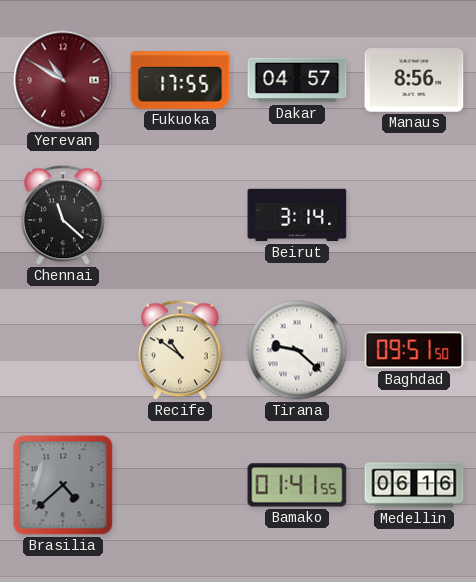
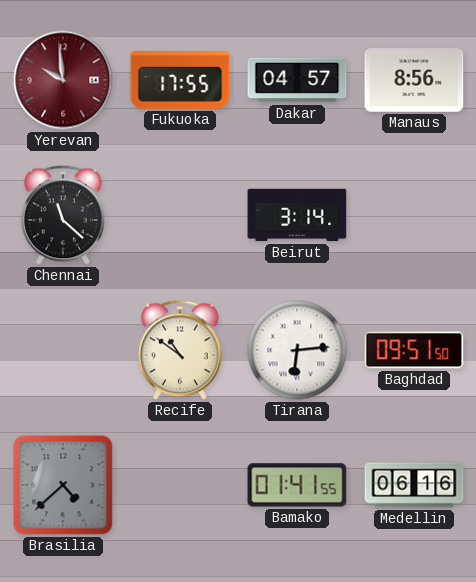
Yerevan: 10:50 -> 9:59 (63, 80)
Tirana: 9:22 -> 6:14 (297, 350)
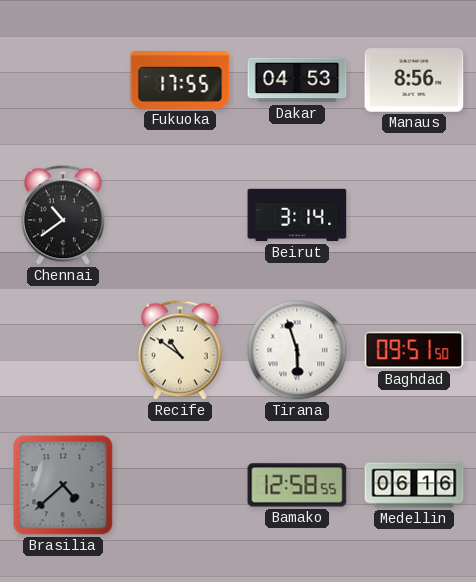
Yerevan: 9:59 -> none (63, 80)
Dakar: 04:57 -> 04:53 (297, 80)
Chennai: 11:22 -> 10:39 (64, 215)
Tirana: 6:14 -> 5:57 (297, 350)
Bamako: 01:41 -> 12:58 (297, 485)
